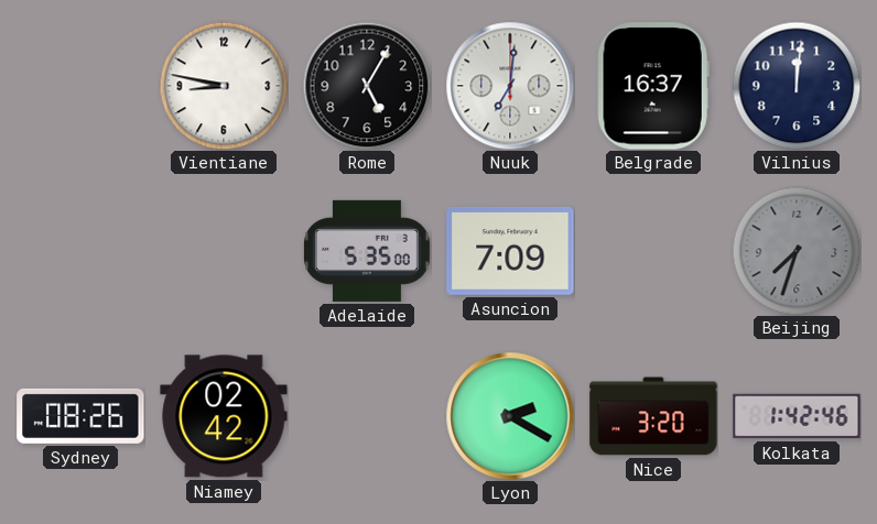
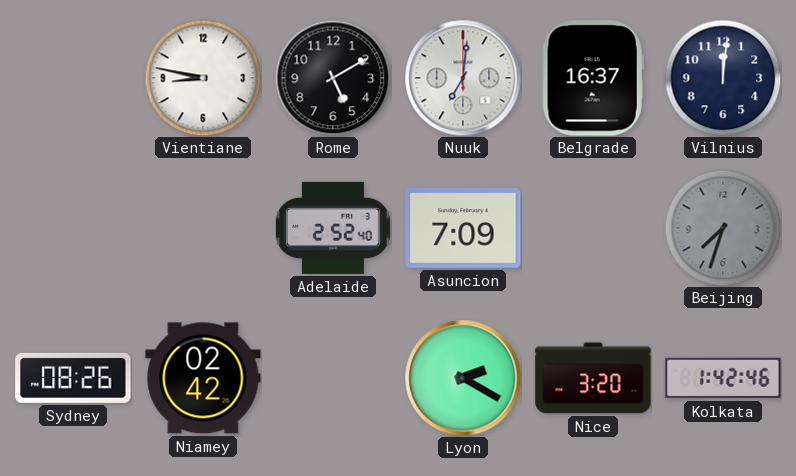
Rome: 5:05 -> 5:10 (333, 78)
Adelaide: 5:35 -> 2:52 (333, 228)
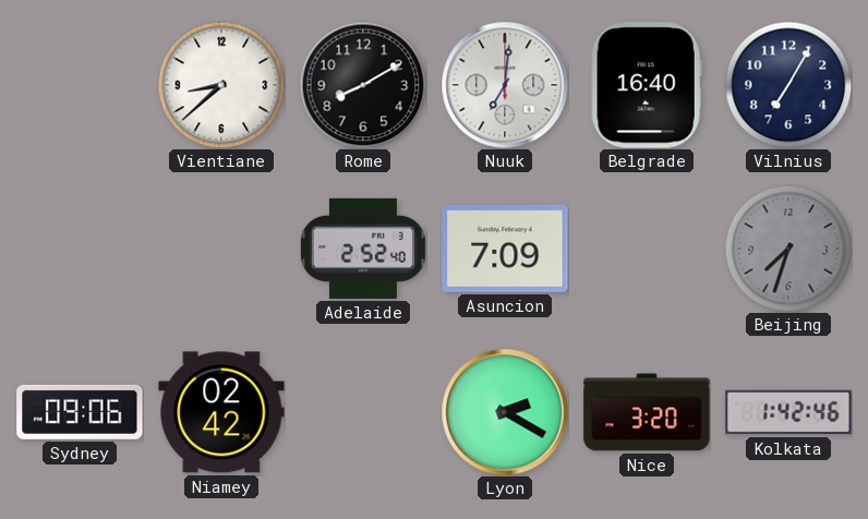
Vientiane: 8:47 -> 8:38 (221, 85)
Rome: 5:10 -> 8:10 (363, 85)
Belgrade: 16:37 -> 16:40 (647, 85)
Vilnius: 12:01 -> 7:05 (788, 85)
Sydney: 08:26 -> 09:06 (80, 412)
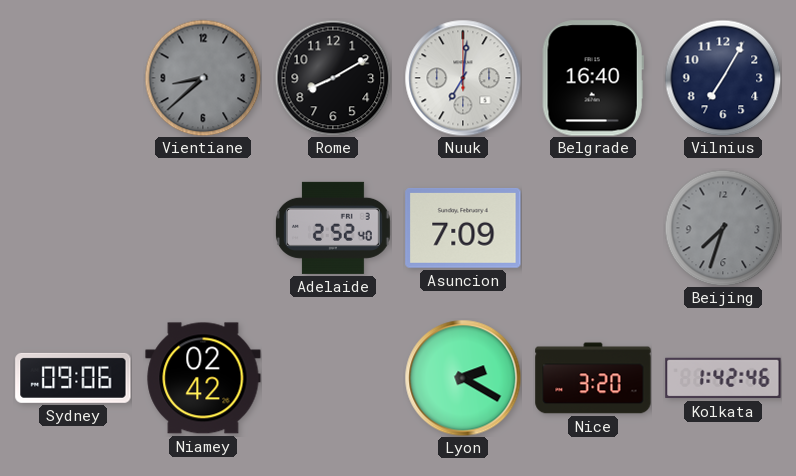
Vientiane dial: white -> grey (203, 78)
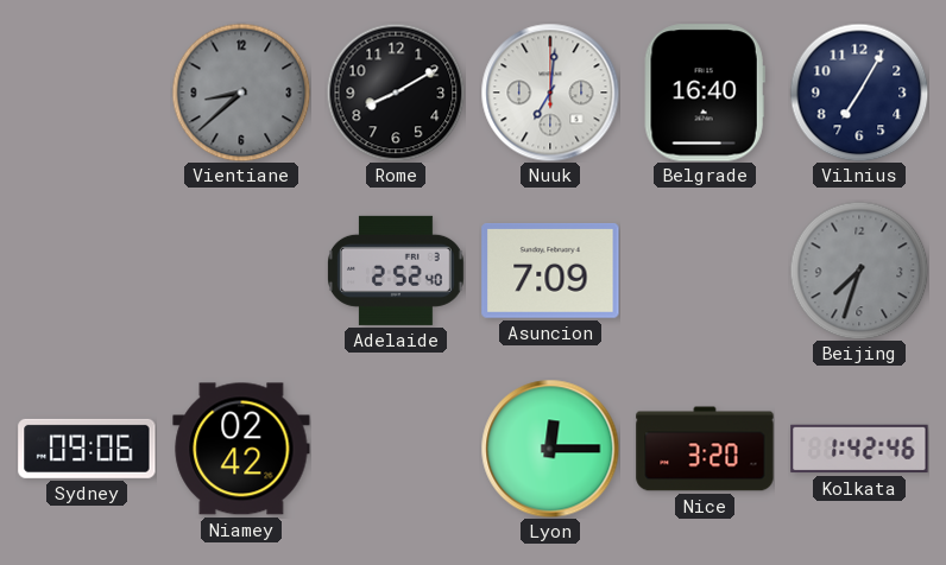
Lyon: 2:20 -> 12:15 (550, 449)
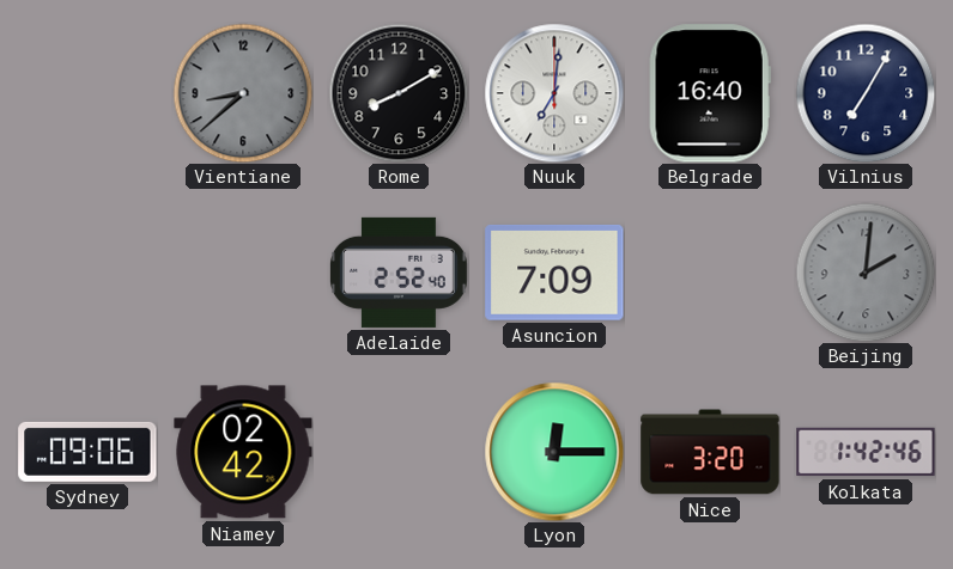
Beijing: 7:33 -> 2:01 (866, 273)
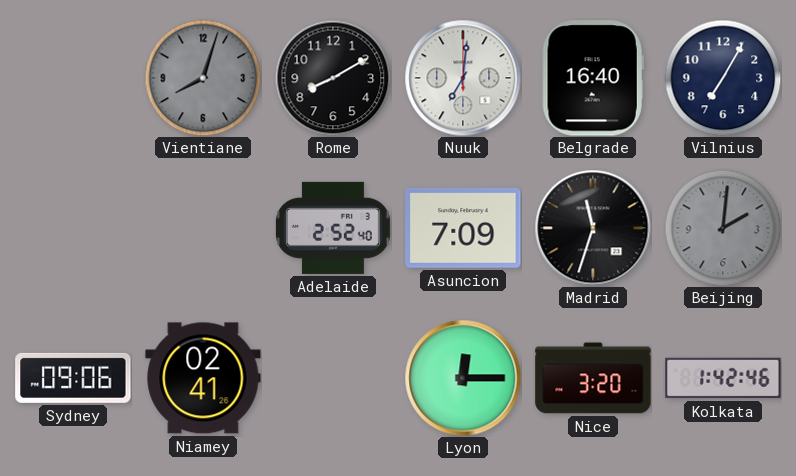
Vientiane: 8:38 -> 8:03 (203, 78)
Madrid: none -> 11:33 (593, 228)
Niamey: 02:42 -> 02:41 (203, 378)
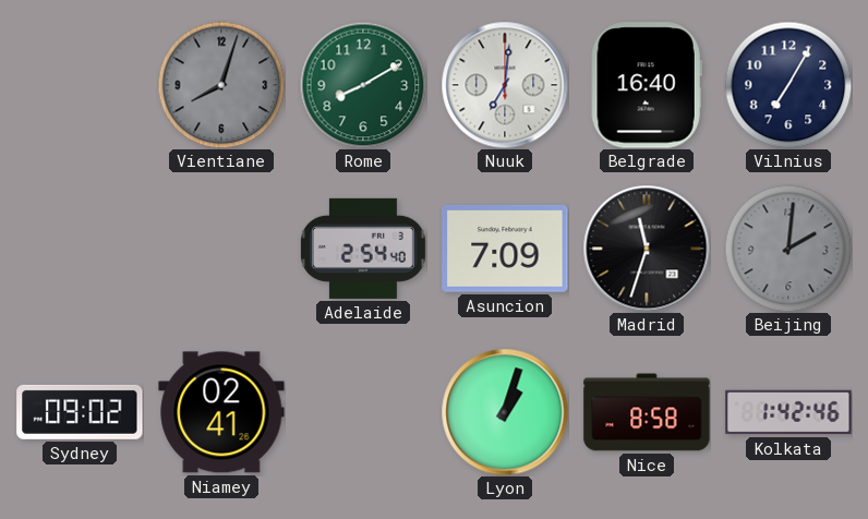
Rome dial: black -> green (363, 85)
Adelaide: 2:52 -> 2:54 (363, 249)
Sydney: 09:06 -> 09:02 (80, 412)
Lyon: 12:15 -> 1:03 (505, 412)
Nice: 3:20 -> 8:58 (647, 412)
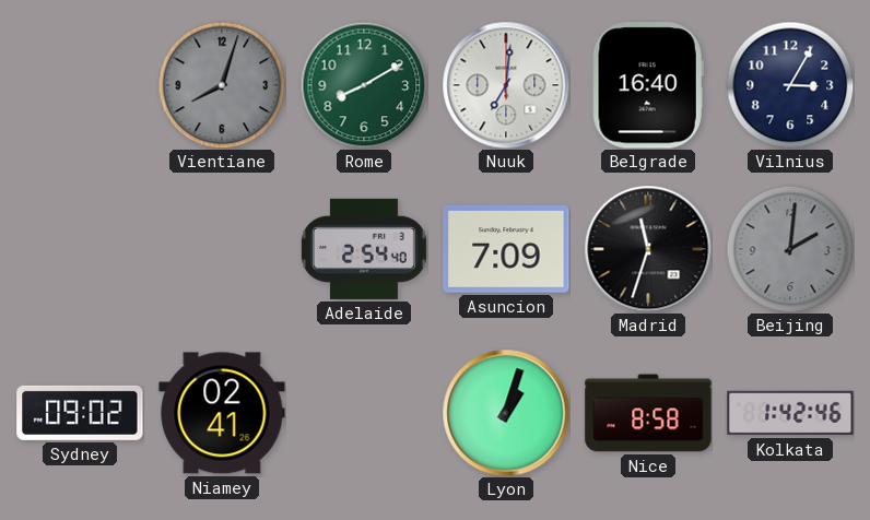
Vilnius: 7:05 -> 3:05 (790, 85)
